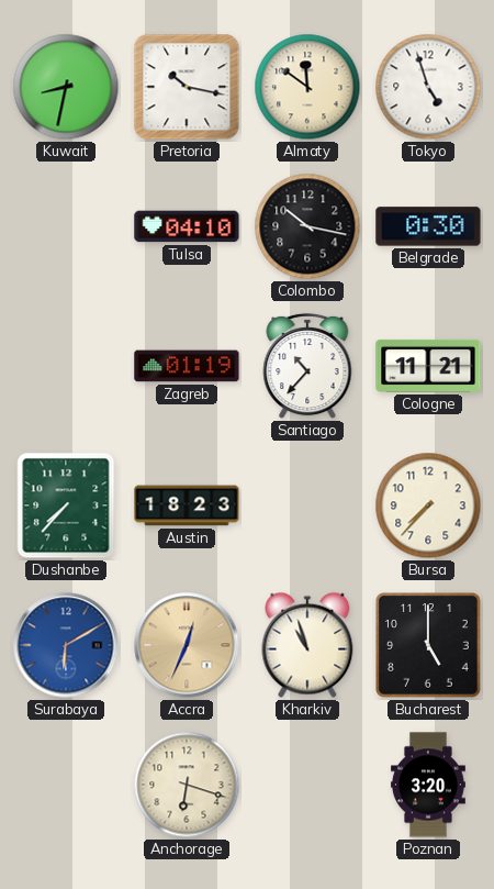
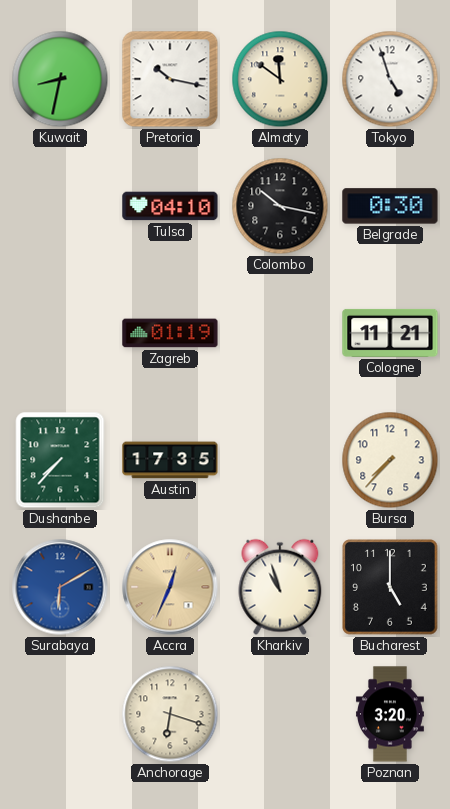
Santiago: 10:37 -> none (307, 366)
Austin: 18:23 -> 17:35 (170, 460)
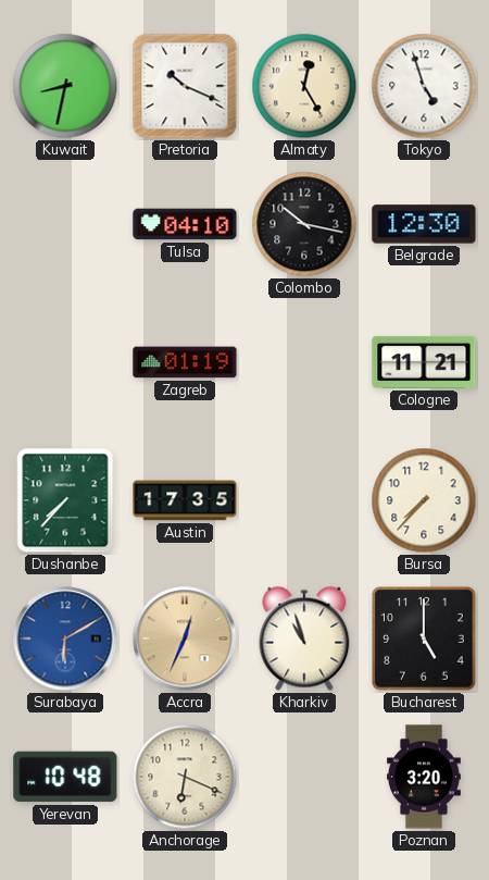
Pretoria: 10:17 -> 10:19 (185, 86)
Almaty: 11:51 -> 12:25 (304, 86)
Belgrade: 0:30 -> 12:30 (424, 224)
Yerevan: none -> 10:48 (65, 777)
Anchorage: 6:18 -> 6:19 (185, 777)
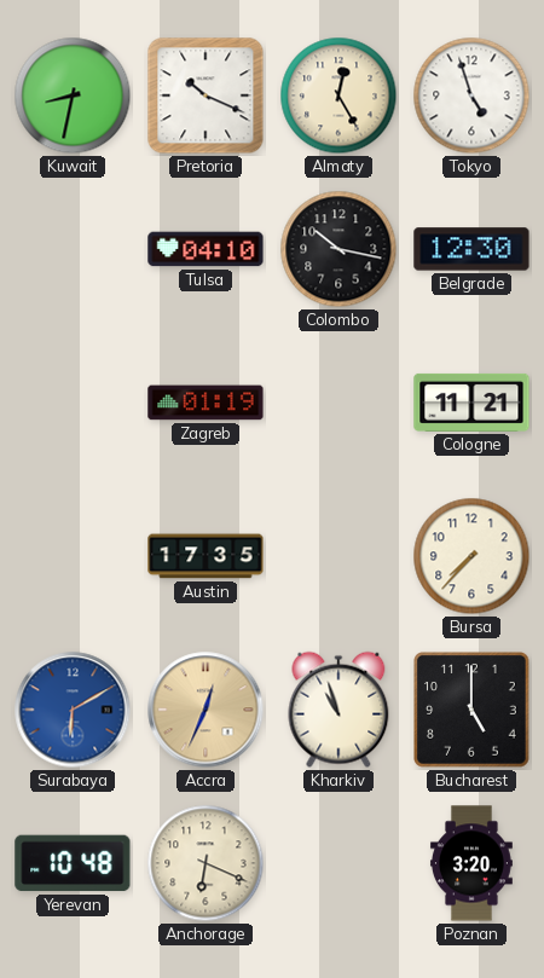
Dushanbe: 7:37 -> none (65, 500)
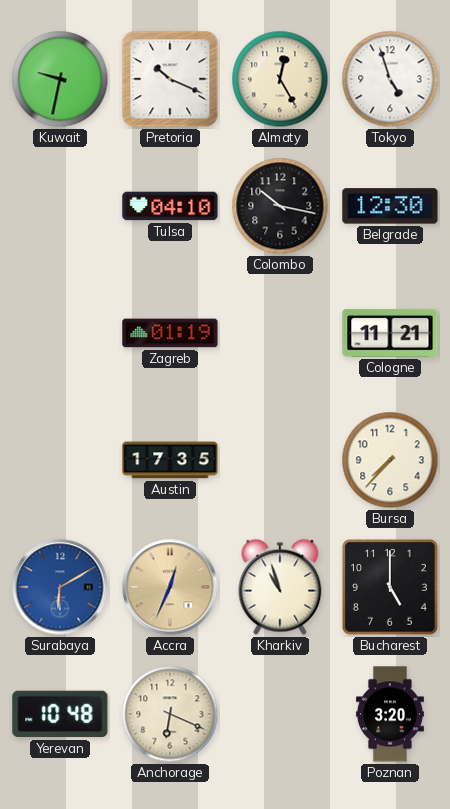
Kuwait: 8:32 -> 9:32 (60, 79)
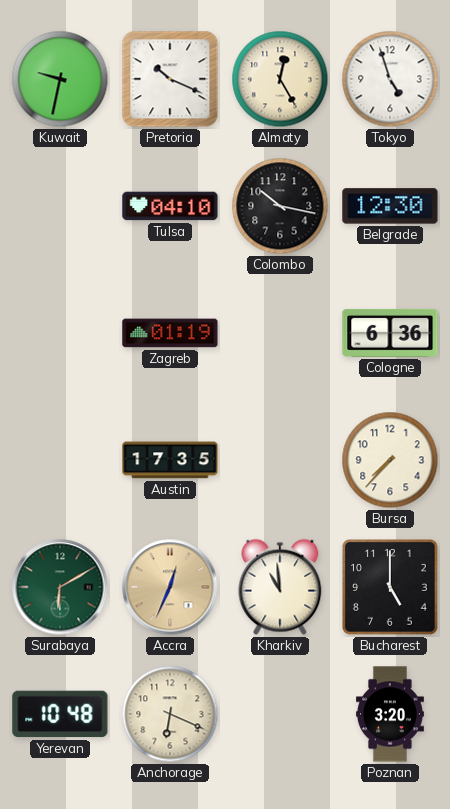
Cologne: 11:21 -> 6:36 (390, 333)
Surabaya dial: blue -> green (60, 587)
Kharkiv: 10:57 -> 10:59 (280, 587)
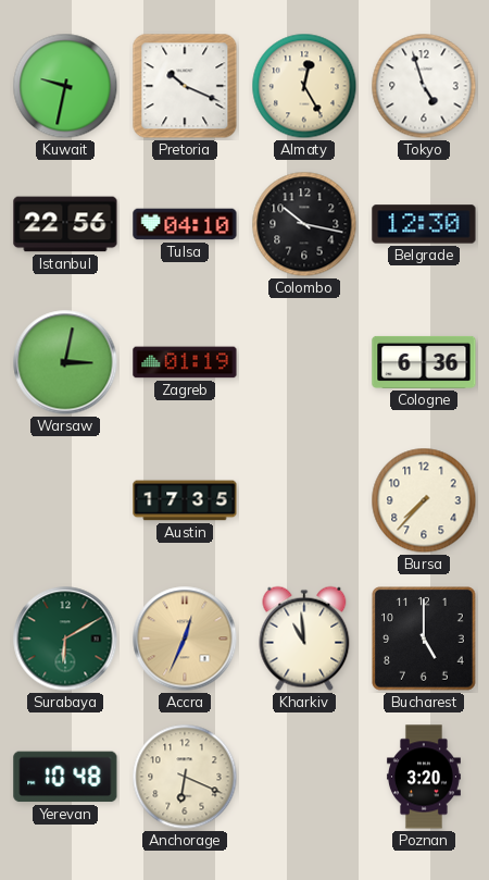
Istanbul: none -> 22:56 (65, 224)
Warsaw: none -> 3:02 (65, 362)
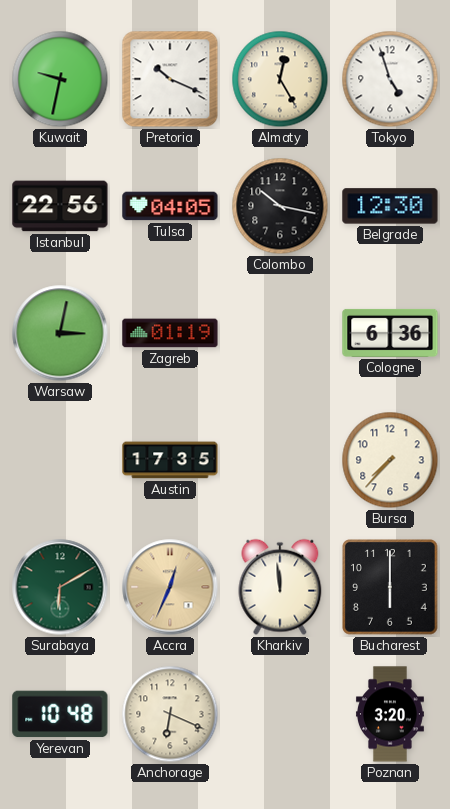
Tulsa: 04:10 -> 04:05 (170, 206)
Kharkiv: 10:59 -> 11:59 (280, 587)
Bucharest: 5:00 -> 6:00 (391, 588)
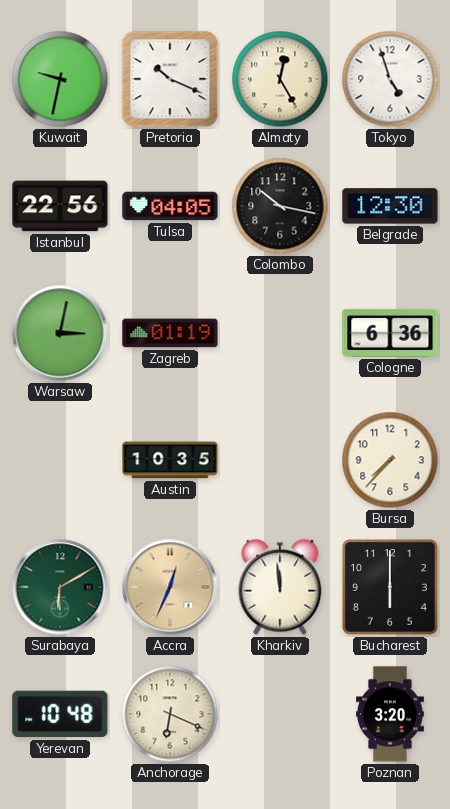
Austin: 17:35 -> 10:35 (170, 460)
